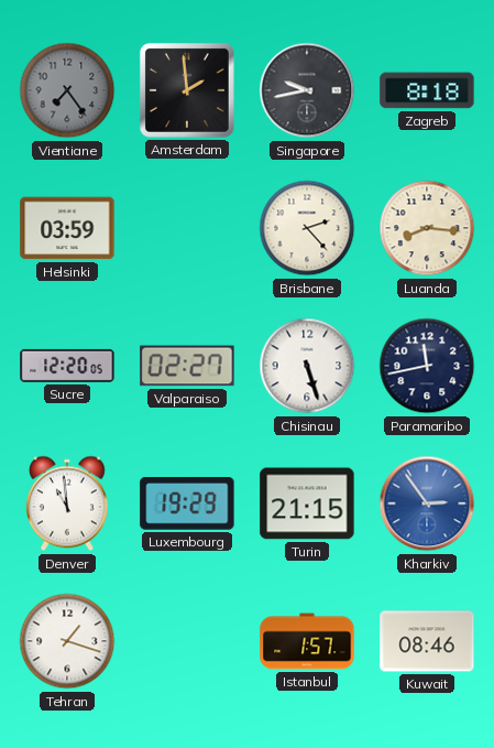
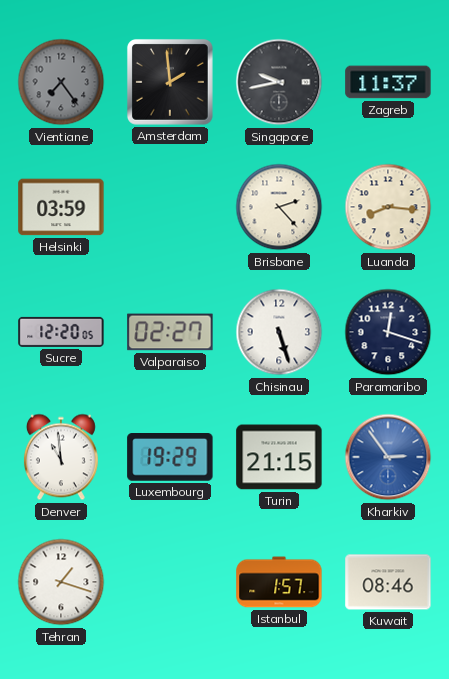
Zagreb: 8:18 -> 11:37 (388, 82)
Paramaribo: 11:43 -> 12:18 (388, 332)
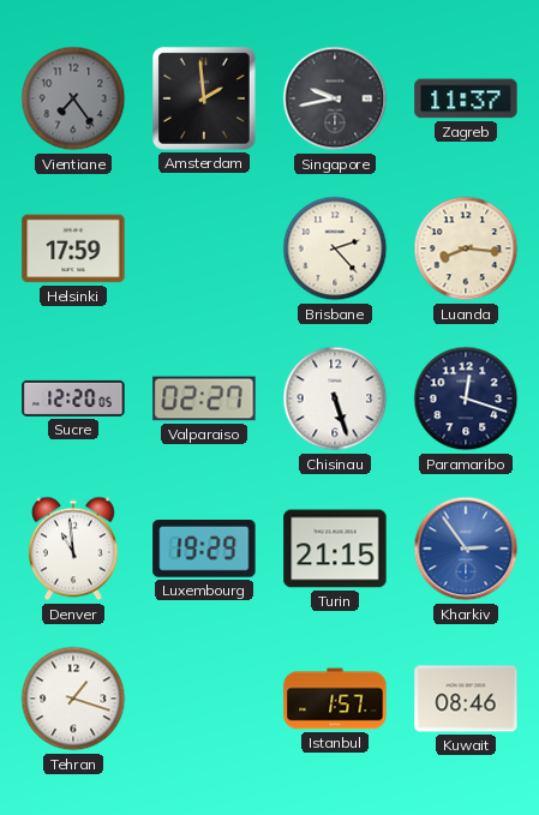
Helsinki: 03:59 -> 17:59 (73, 248)
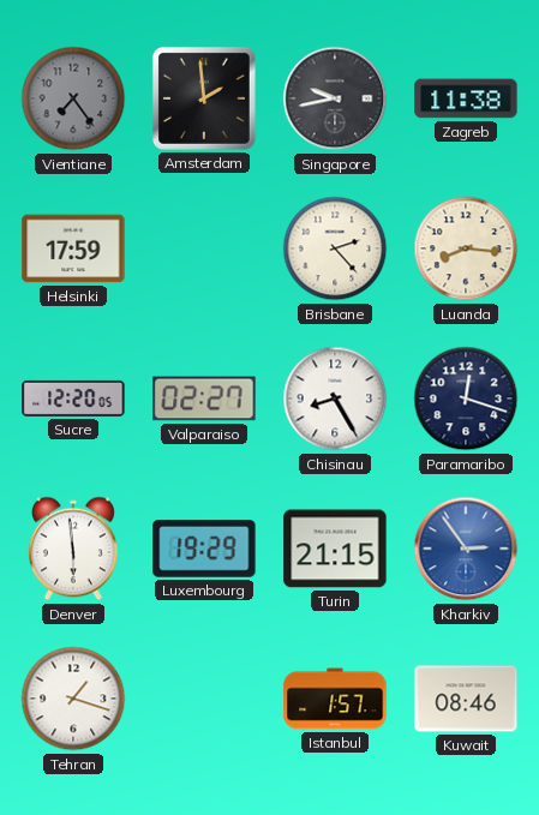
Zagreb: 11:37 -> 11:38 (466, 98)
Chisinau: 5:27 -> 8:25 (335, 398)
Denver: 10:59 -> 5:59 (73, 549)
